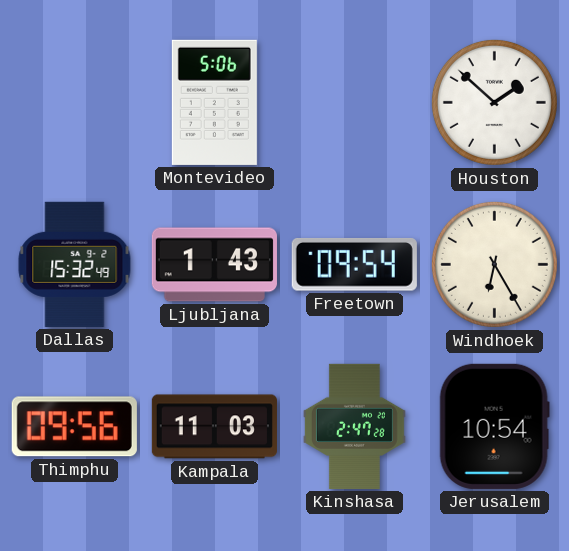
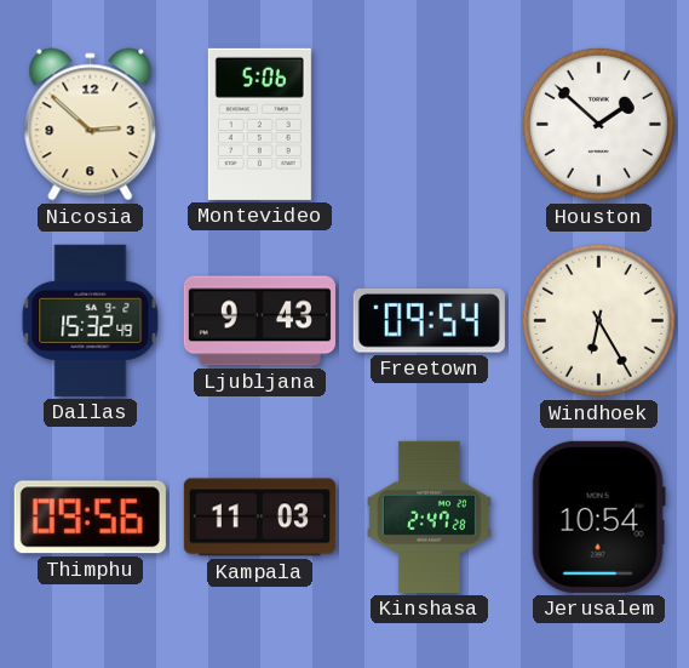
Nicosia: none -> 2:52 (91, 125)
Ljubljana: 1:43 -> 9:43 (259, 321)
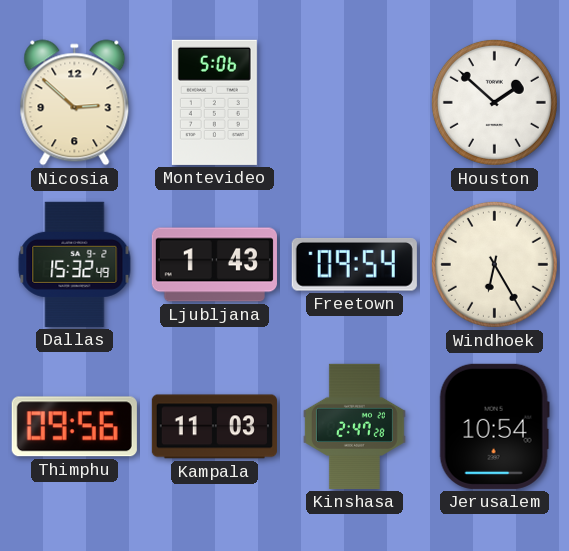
Ljubljana: 9:43 -> 1:43 (214, 265)
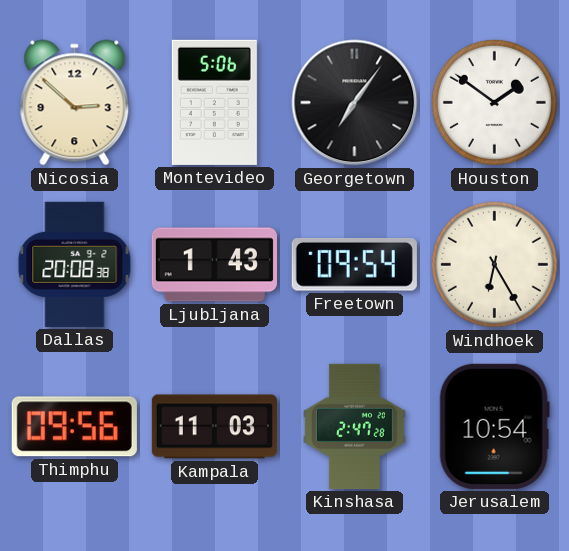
Georgetown: none -> 7:06 (355, 103)
Houston: 1:52 -> 1:51 (494, 102)
Dallas: 15:32 -> 20:08 (75, 264)
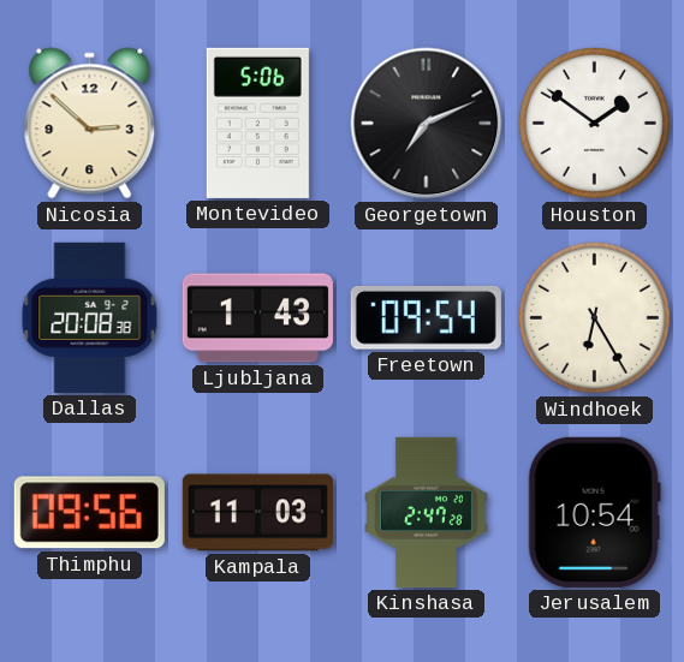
Georgetown: 7:06 -> 7:11 (427, 124)
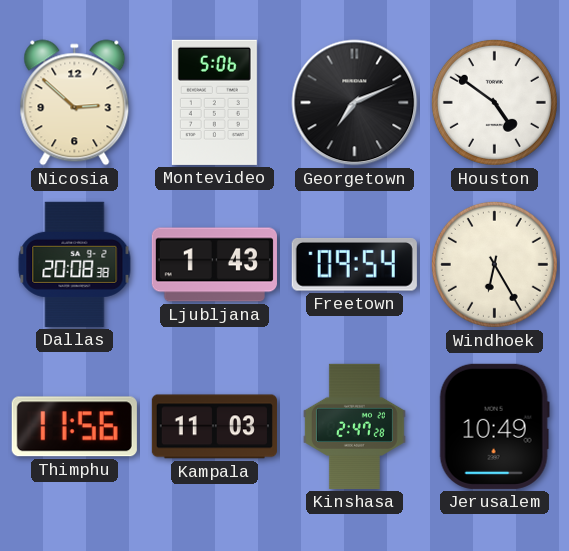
Houston: 1:51 -> 4:51 (494, 102)
Thimphu: 09:56 -> 11:56 (74, 427)
Jerusalem: 10:54 -> 10:49 (494, 426)
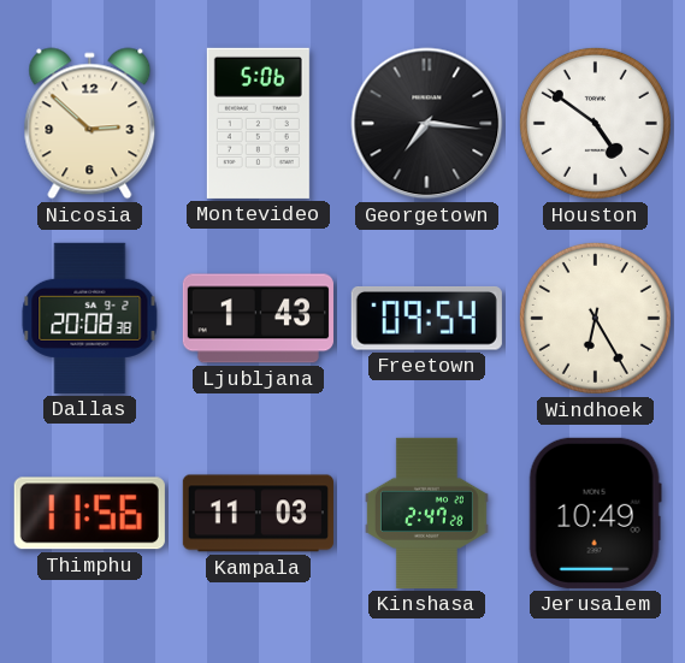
Georgetown: 7:11 -> 7:16 (427, 124)
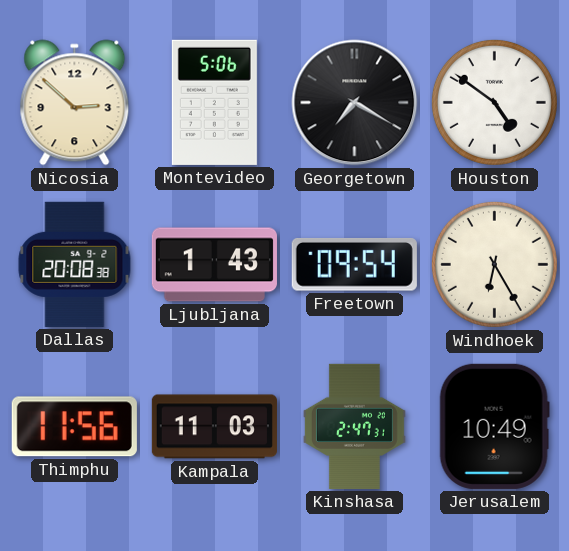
Georgetown: 7:16 -> 7:20 (355, 103)
Kinshasa: 2:47:28 -> 2:47:31 (354, 426)
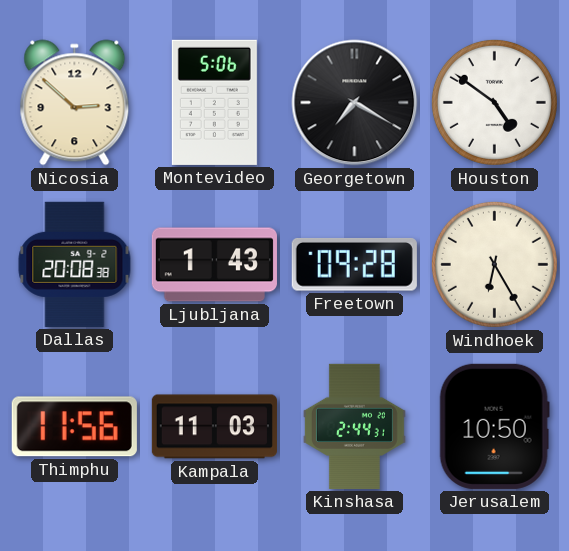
Freetown: 09:54 -> 09:28 (354, 265)
Kinshasa: 2:47 -> 2:44 (354, 426)
Jerusalem: 10:49 -> 10:50 (494, 426)
